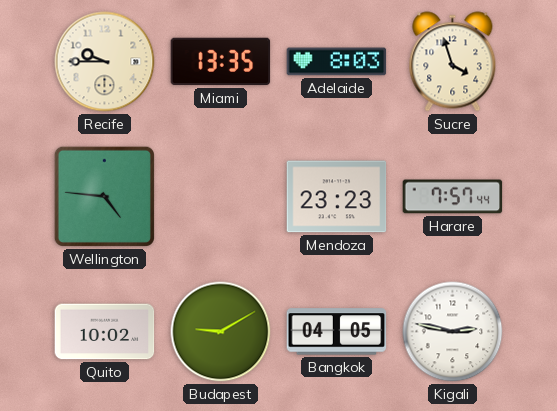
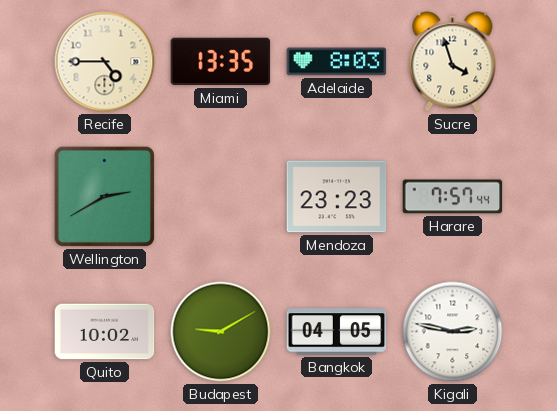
Recife: 9:45 -> 4:45 (105, 62)
Wellington: 4:46 -> 2:40 (104, 196)
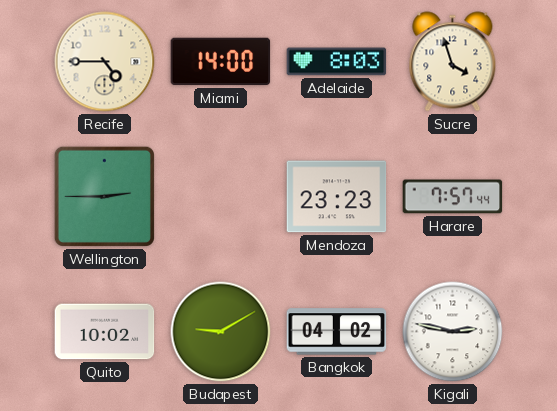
Miami: 13:35 -> 14:00 (221, 62)
Wellington: 2:40 -> 2:45 (104, 196)
Bangkok: 04:05 -> 04:02 (337, 332)
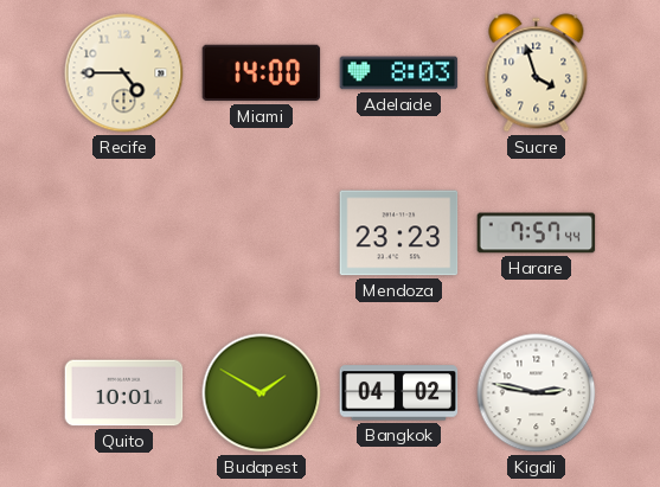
Wellington: 2:45 -> none (104, 196)
Quito: 10:02 -> 10:01 (124, 393)
Budapest: 9:10 -> 1:50 (262, 393)
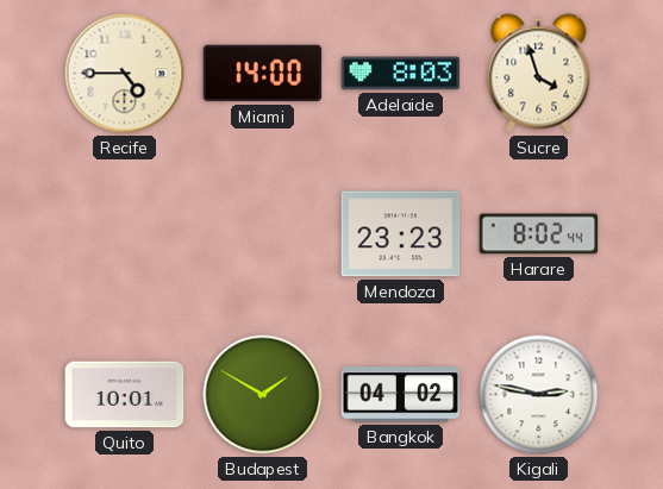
Harare: 7:57 -> 8:02 (539, 234)
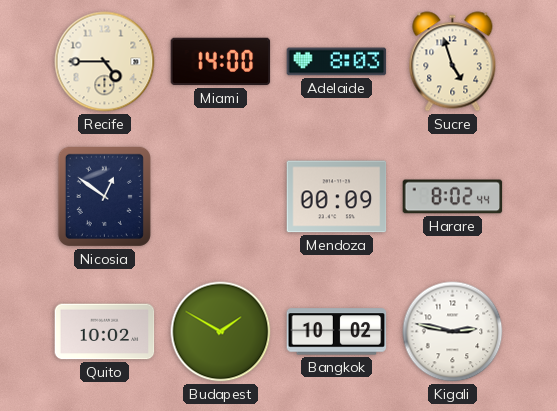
Sucre: 3:57 -> 4:57 (453, 62)
Nicosia: none -> 12:51 (104, 196)
Mendoza: 23:23 -> 00:09 (337, 197)
Quito: 10:01 -> 10:02 (105, 332)
Bangkok: 04:02 -> 10:02 (337, 332)
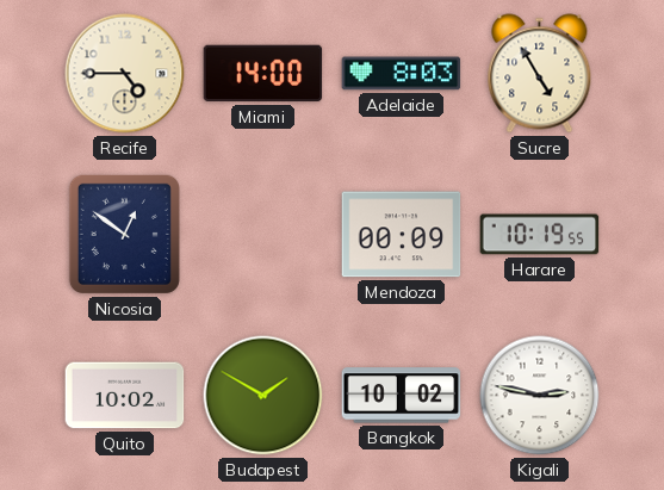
Sucre: 4:57 -> 4:55 (540, 74)
Harare: 8:02 -> 10:19 (540, 235)
